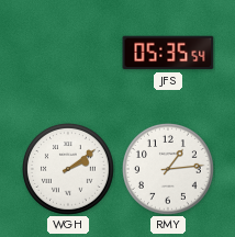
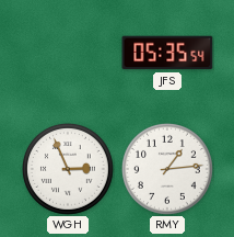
WGH: 2:09 -> 2:56 (69, 170)
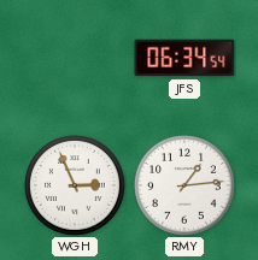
JFS: 05:35 -> 06:34 (184, 58)
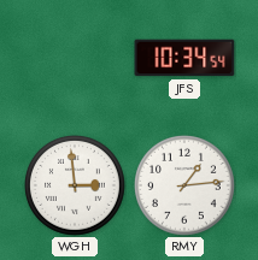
JFS: 06:34 -> 10:34 (184, 58)
WGH: 2:56 -> 2:59 (76, 187)
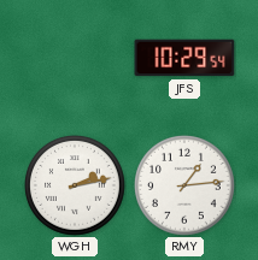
JFS: 10:34 -> 10:29 (184, 58)
WGH: 2:59 -> 2:13 (76, 187)
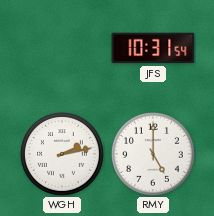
JFS: 10:29 -> 10:31 (153, 48)
RMY: 1:14 -> 5:00 (154, 155)
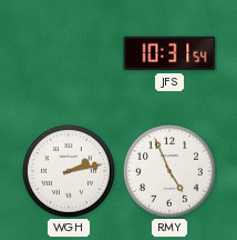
RMY: 5:00 -> 4:56 (171, 172)
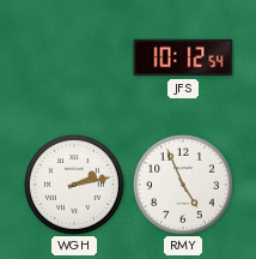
JFS: 10:31 -> 10:12 (183, 58)
